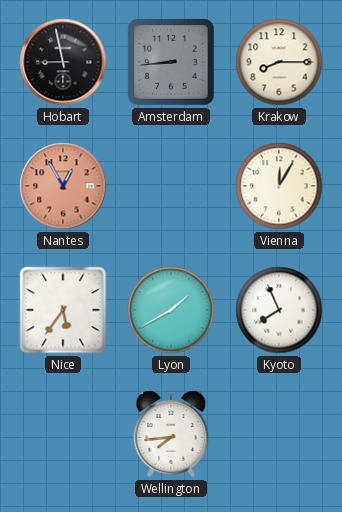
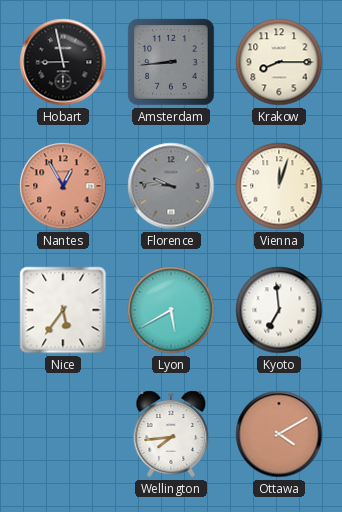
Florence: none -> 9:46 (171, 186)
Vienna: 12:05 -> 12:03 (279, 186)
Lyon: 1:40 -> 5:40 (171, 310)
Kyoto: 7:56 -> 6:59 (279, 310)
Ottawa: none -> 4:10 (279, 434)
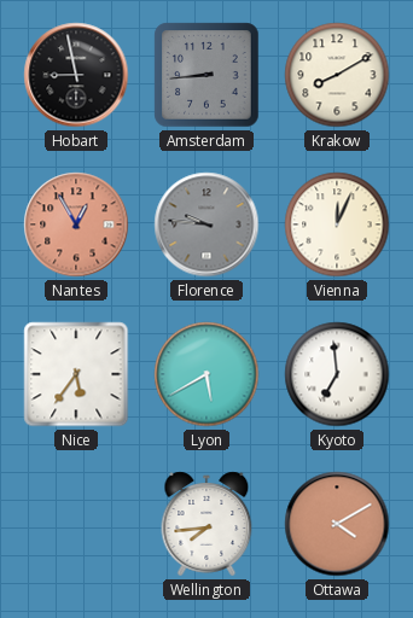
Krakow: 8:15 -> 8:10 (337, 75)
Vienna: 12:03 -> 12:04 (337, 225)
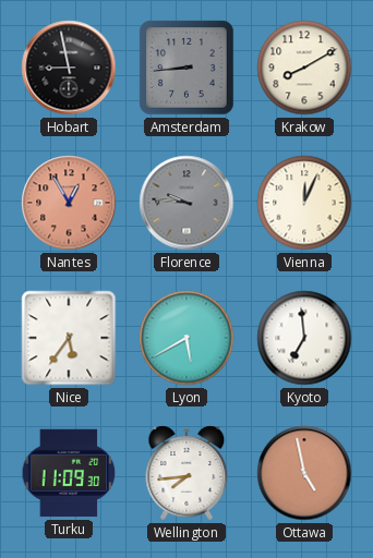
Turku: none -> 11:09 (69, 473)
Ottawa: 4:10 -> 4:58 (304, 473)
